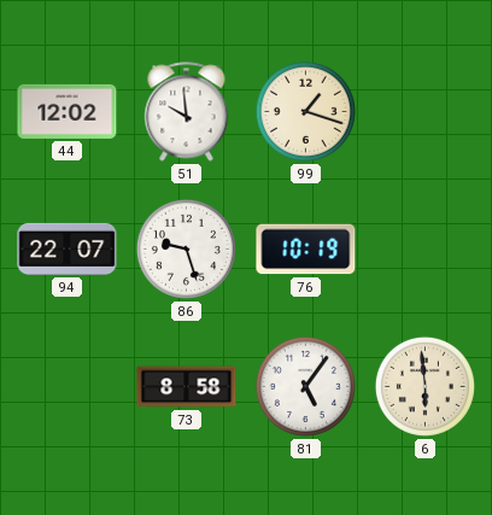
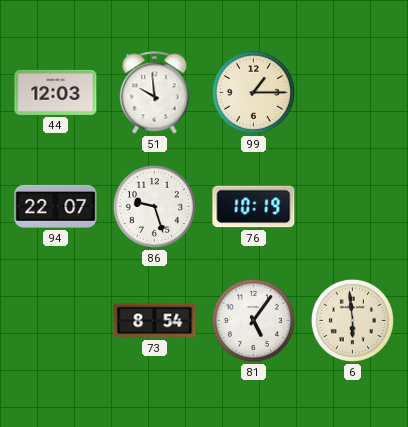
44: 12:02 -> 12:03 (56, 92)
99: 1:18 -> 1:15 (253, 92)
73: 8:58 -> 8:54 (155, 321)
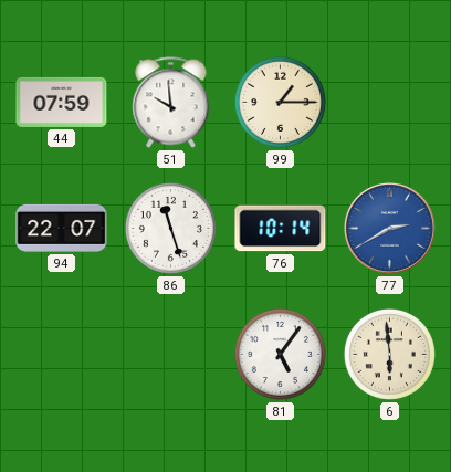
44: 12:03 -> 07:59 (62, 102)
86: 9:27 -> 11:27 (170, 228)
76: 10:19 -> 10:14 (281, 229)
77: none -> 2:40 (389, 228)
73: 8:54 -> none (155, 321)
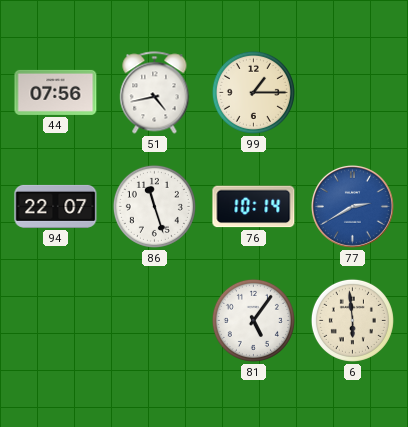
44: 07:59 -> 07:56 (56, 92)
51: 9:59 -> 4:43 (155, 93)
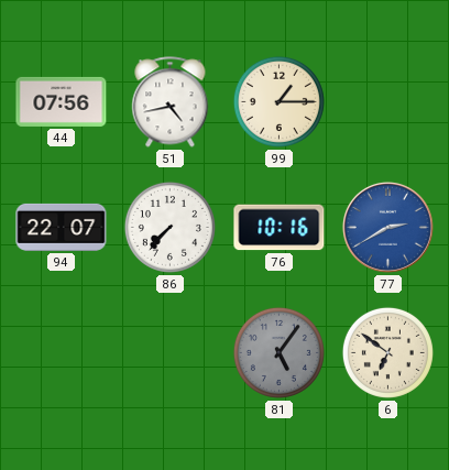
86: 11:27 -> 7:37 (169, 227)
76: 10:14 -> 10:16 (280, 228)
81 dial: white -> grey (278, 352)
6: 5:59 -> 6:51 (387, 352)
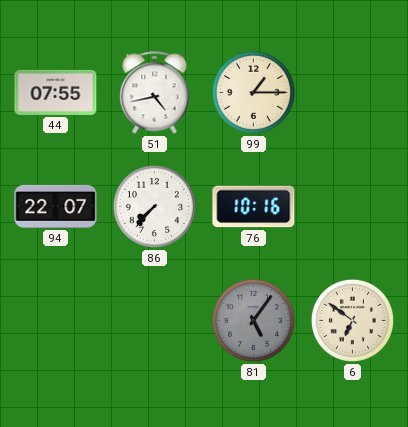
44: 07:56 -> 07:55 (56, 92)
77: 2:40 -> none (387, 227)
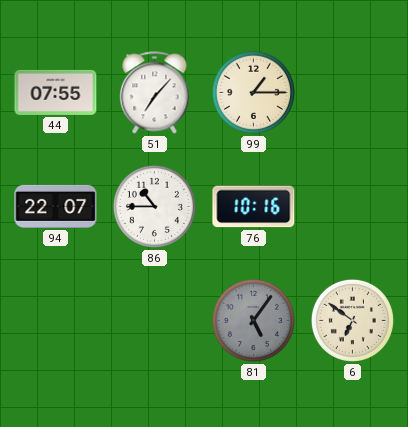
51: 4:43 -> 7:07 (155, 93)
86: 7:37 -> 10:45 (154, 206)
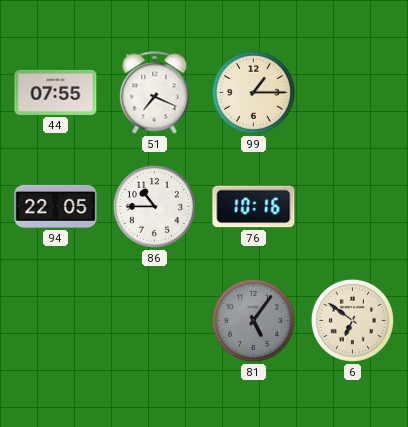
51: 7:07 -> 7:19 (155, 93)
94: 22:07 -> 22:05 (56, 206)
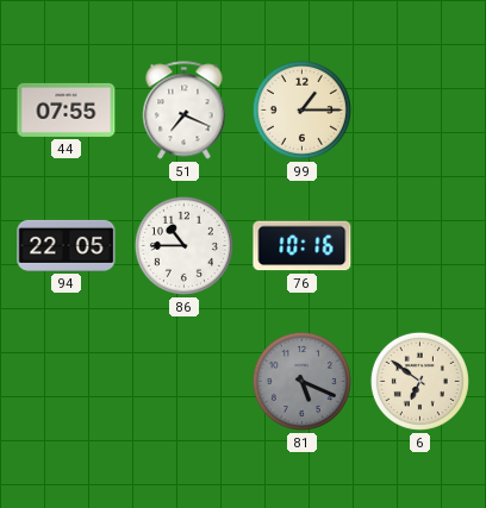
81: 5:06 -> 5:19 (301, 381)
